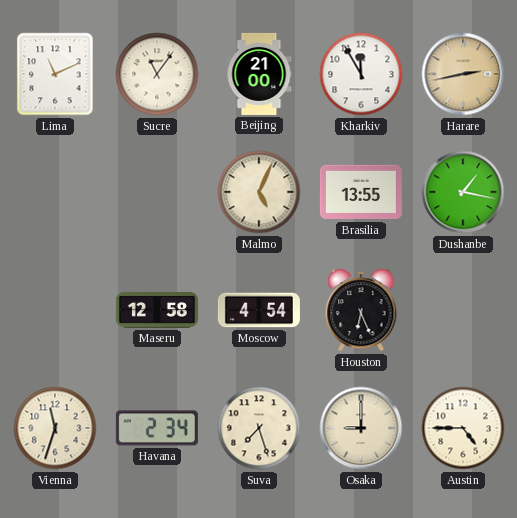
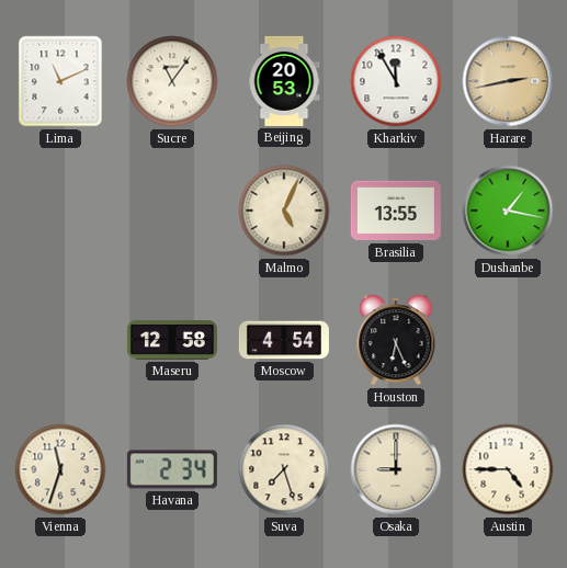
Beijing: 21:00 -> 20:53 (284, 81)
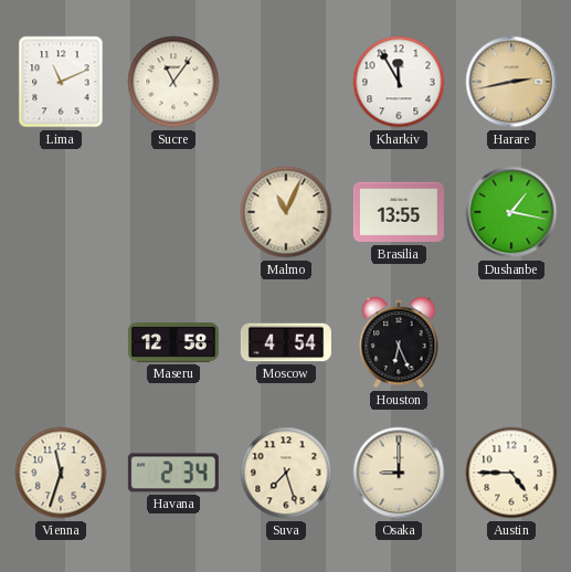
Beijing: 20:53 -> none (284, 81)
Malmo: 5:04 -> 11:04 (286, 212)
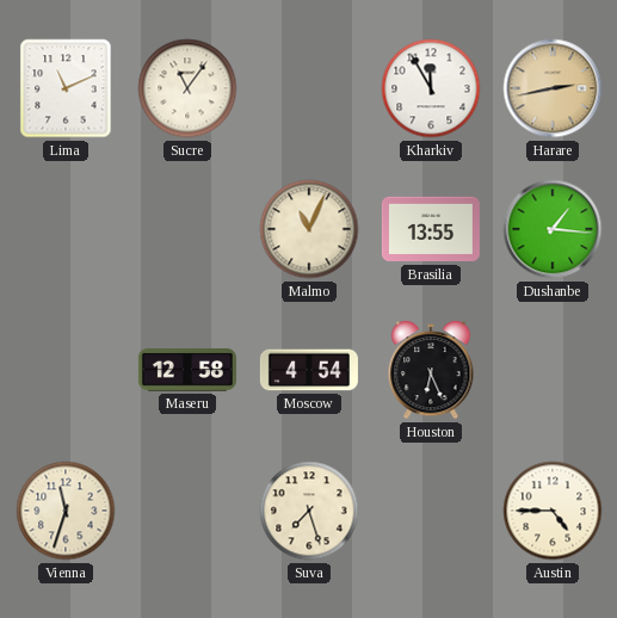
Dushanbe: 1:17 -> 1:16 (553, 229)
Havana: 2:34 -> none (173, 473)
Osaka: 9:00 -> none (399, 473)
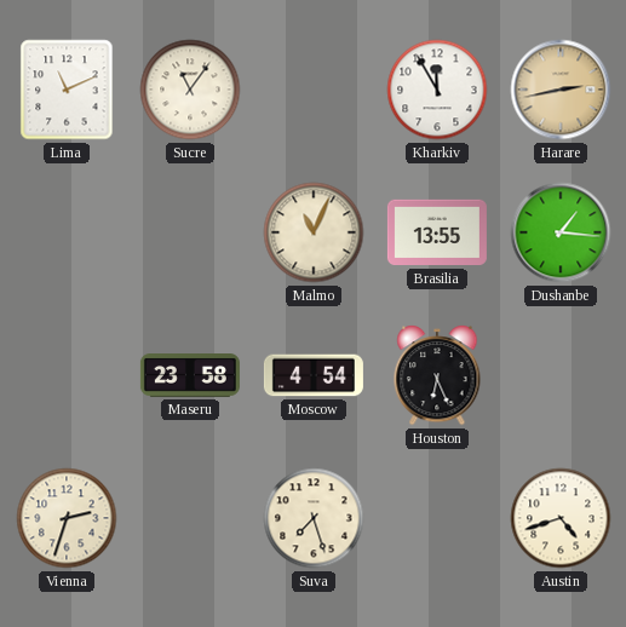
Maseru: 12:58 -> 23:58 (190, 376)
Vienna: 11:33 -> 2:33 (67, 518)
Austin: 4:45 -> 4:42 (561, 518)
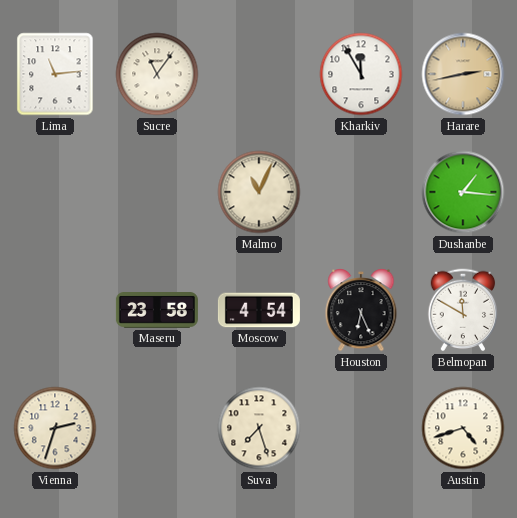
Lima: 11:11 -> 11:14 (55, 74)
Brasilia: 13:55 -> none (437, 232)
Belmopan: none -> 11:50 (463, 310)
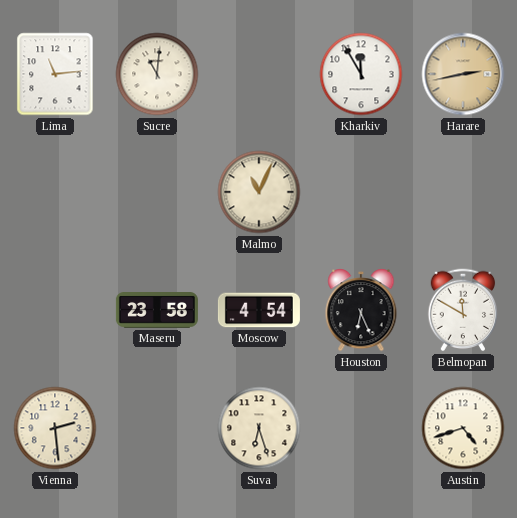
Sucre: 11:06 -> 11:01 (157, 74)
Dushanbe: 1:16 -> none (463, 192)
Vienna: 2:33 -> 2:29 (55, 428)
Suva: 7:27 -> 6:27 (259, 428)
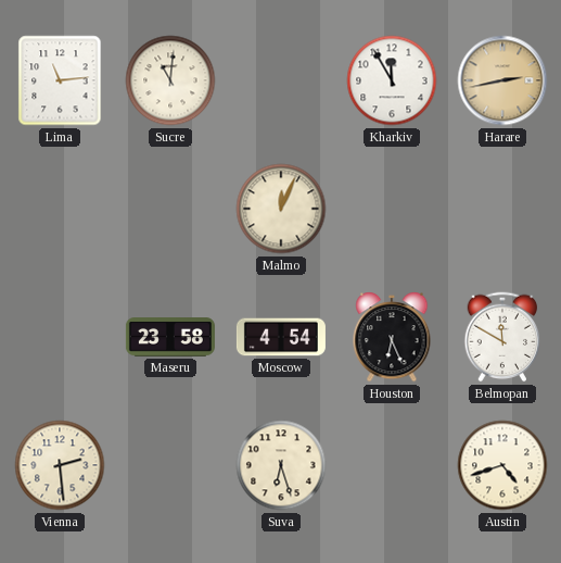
Malmo: 11:04 -> 12:04 (281, 209)
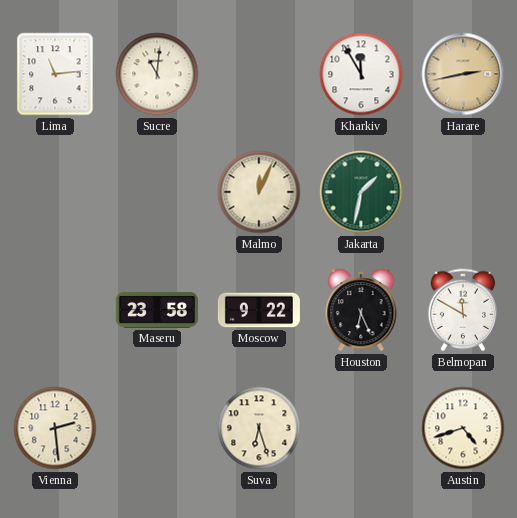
Jakarta: none -> 1:32 (361, 192)
Moscow: 4:54 -> 9:22 (259, 310)
